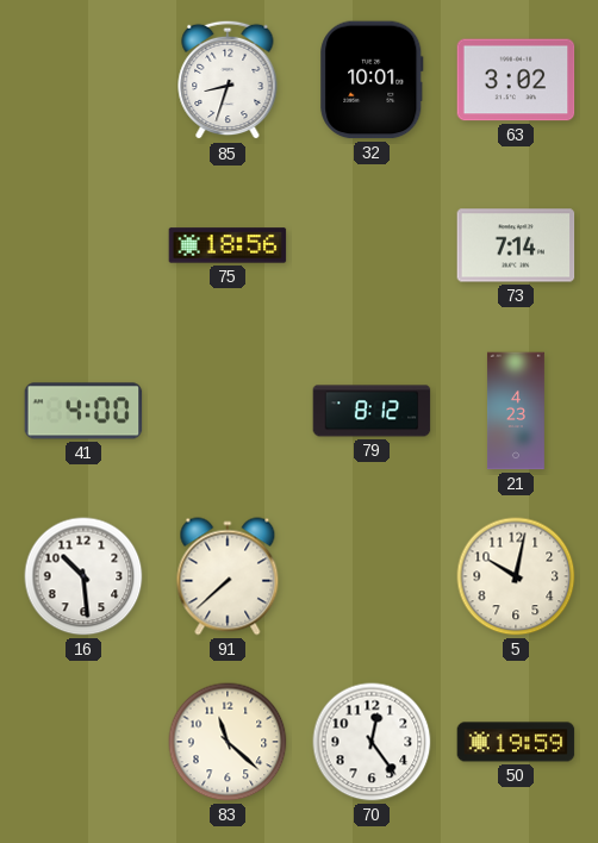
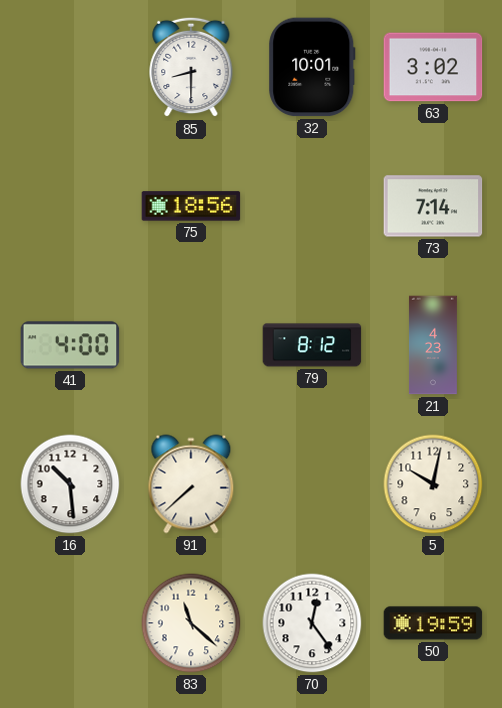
85: 8:33 -> 8:30 (191, 67)
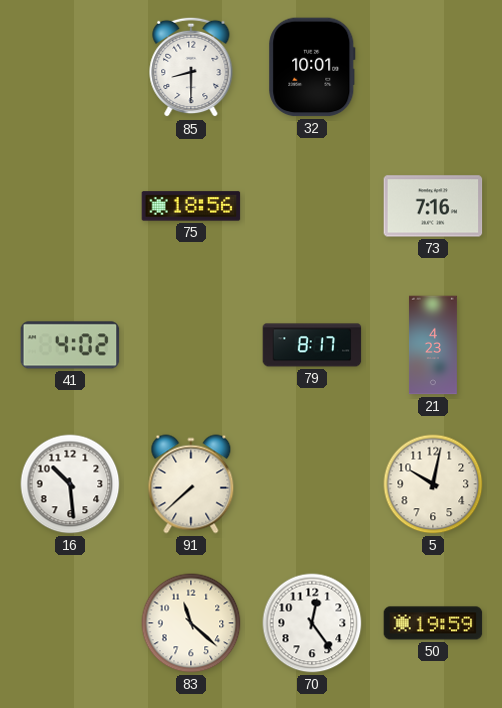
63: 3:02 -> none (433, 67)
73: 7:14 -> 7:16 (433, 206)
41: 4:00 -> 4:02 (70, 345)
79: 8:12 -> 8:17 (312, 345)
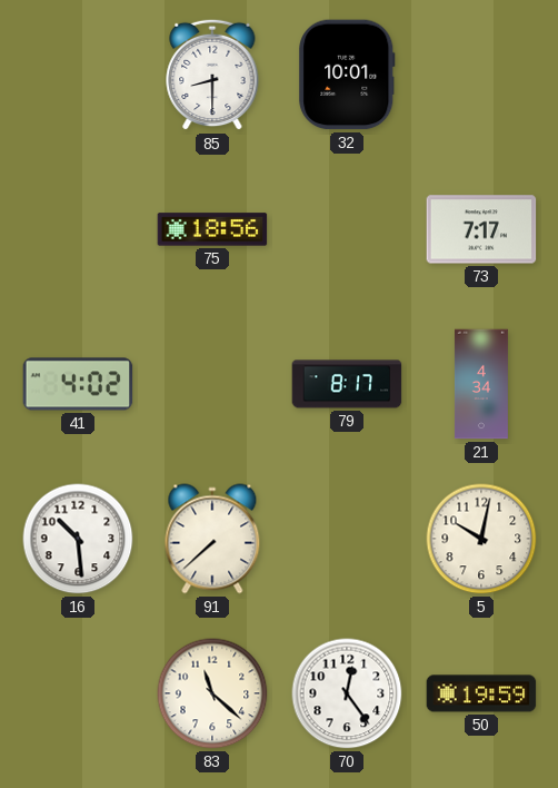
73: 7:16 -> 7:17 (481, 229)
21: 4:23 -> 4:34 (481, 384)
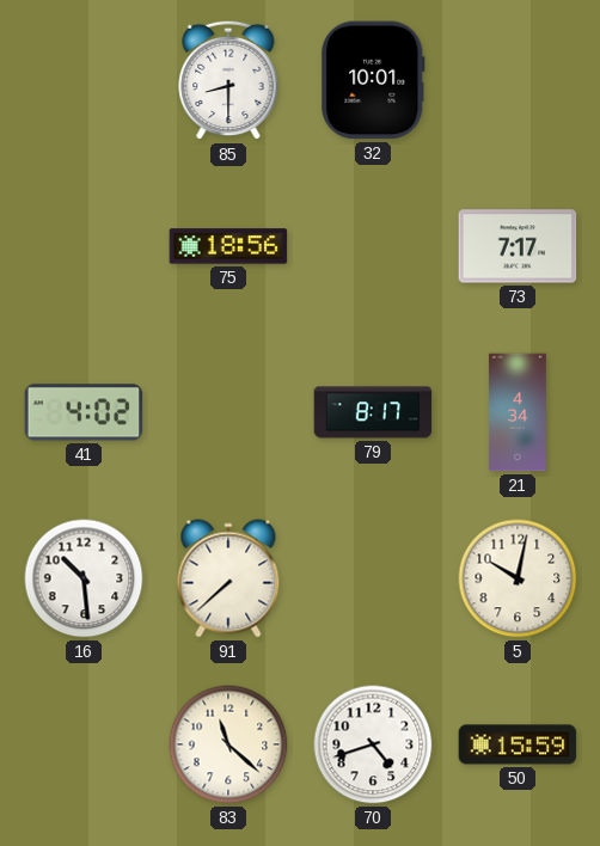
70: 12:24 -> 4:42 (373, 744)
50: 19:59 -> 15:59 (518, 744)
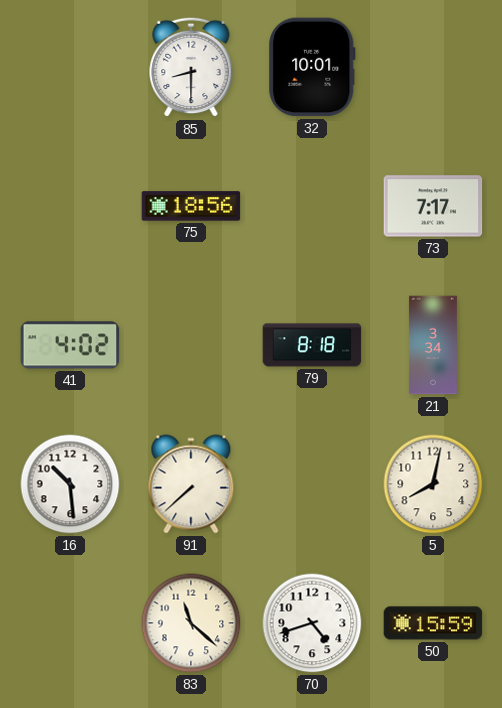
79: 8:17 -> 8:18 (312, 345)
21: 4:34 -> 3:34 (433, 345)
5: 10:02 -> 8:02 (433, 484)
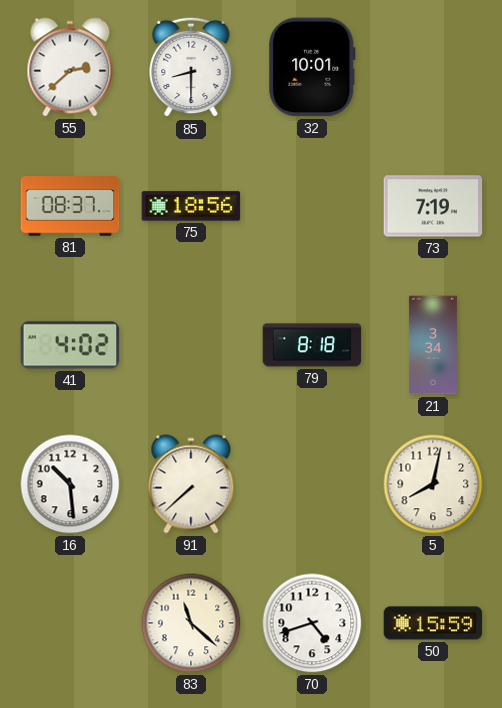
55: none -> 2:38 (70, 67)
81: none -> 08:37 (70, 206)
73: 7:17 -> 7:19 (433, 206)
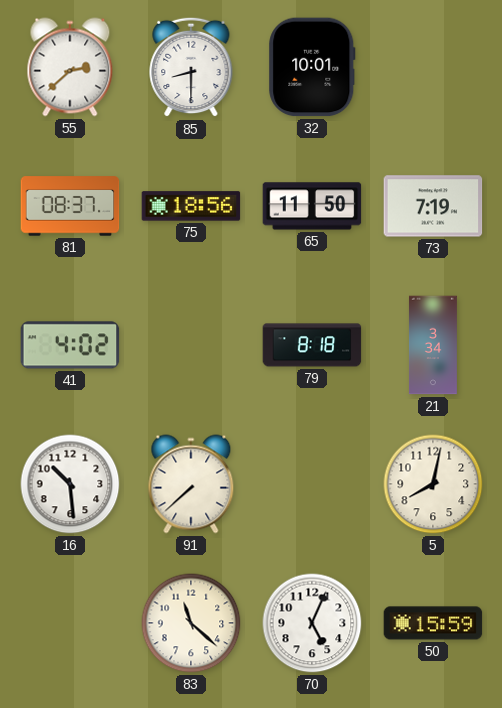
65: none -> 11:50 (312, 206)
70: 4:42 -> 5:04 (312, 623)
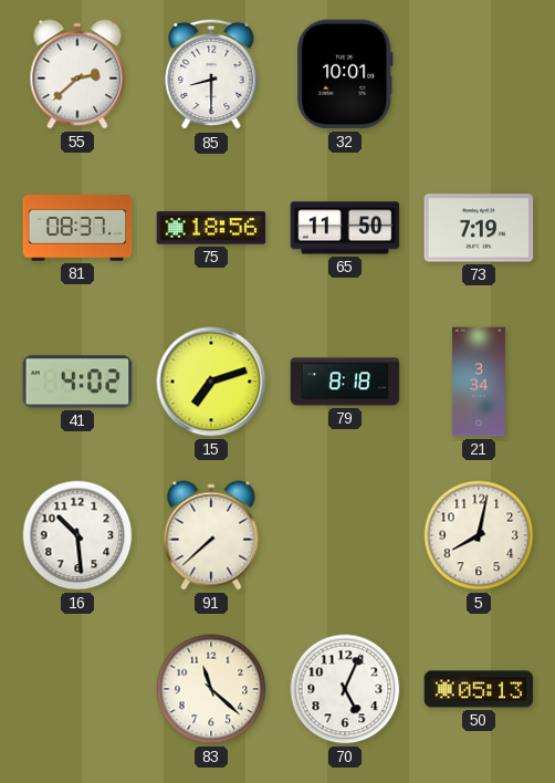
15: none -> 7:12 (211, 382)
50: 15:59 -> 05:13 (479, 689)
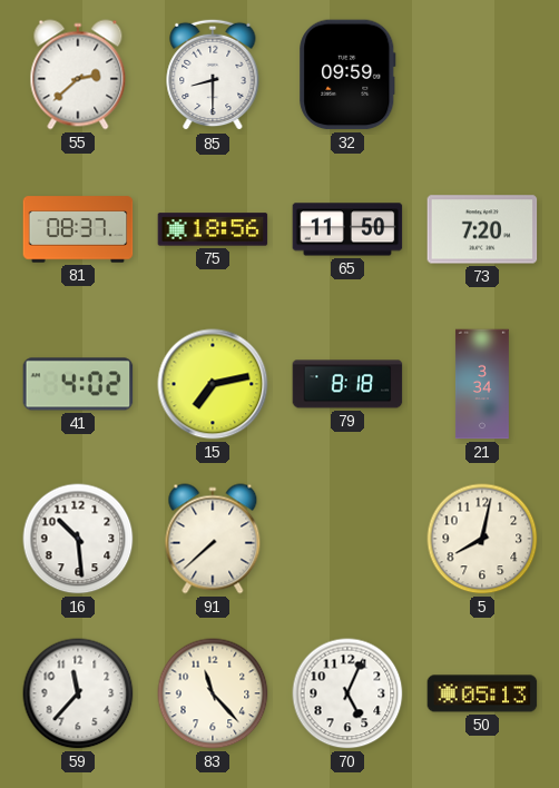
32: 10:01 -> 09:59 (347, 75)
73: 7:19 -> 7:20 (482, 229)
15: 7:12 -> 7:13 (213, 384)
59: none -> 11:37 (78, 693)
83: 11:22 -> 11:23 (213, 693)
